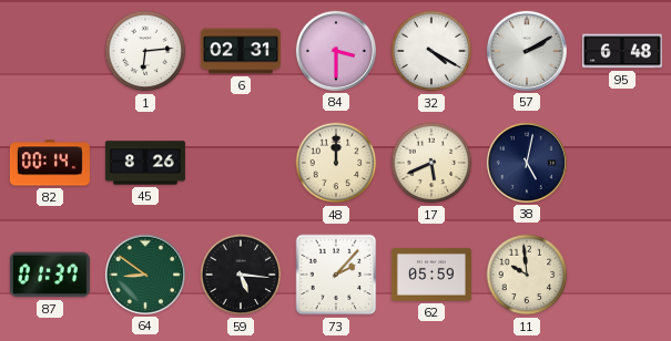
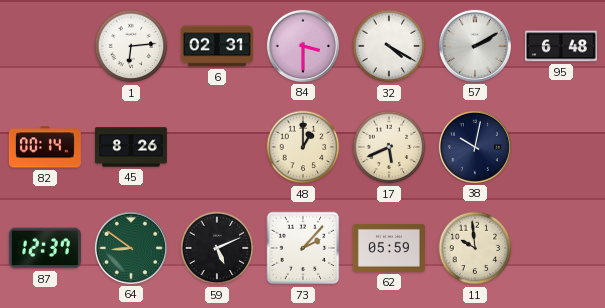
48: 12:00 -> 1:00 (303, 147)
38: 5:02 -> 10:02 (475, 147)
87: 01:37 -> 12:37 (45, 248)
59: 5:16 -> 5:11 (217, 248)
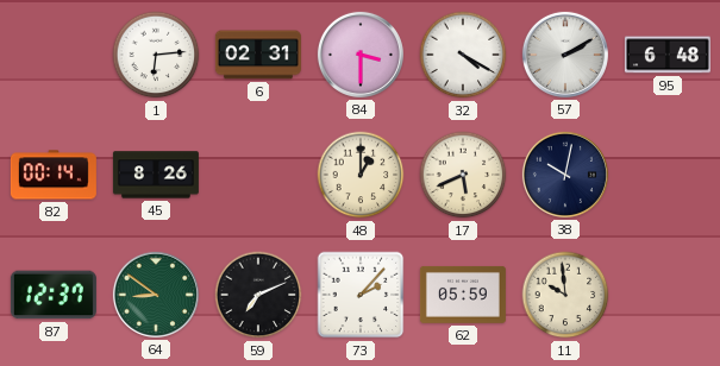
59: 5:11 -> 7:11 (258, 295)
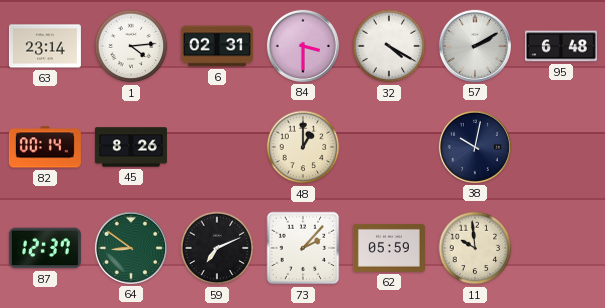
63: none -> 23:14 (45, 46)
1: 6:14 -> 4:14 (131, 46)
17: 5:41 -> none (463, 175)
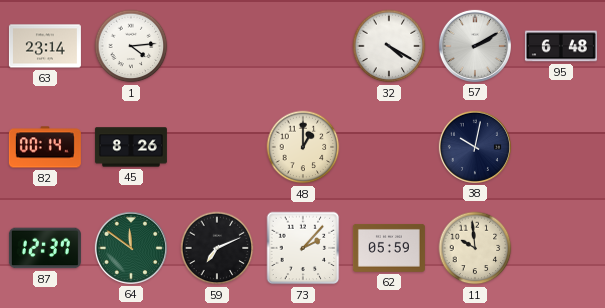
6: 02:31 -> none (217, 46)
84: 3:30 -> none (303, 46)
64: 8:51 -> 11:51 (131, 248)
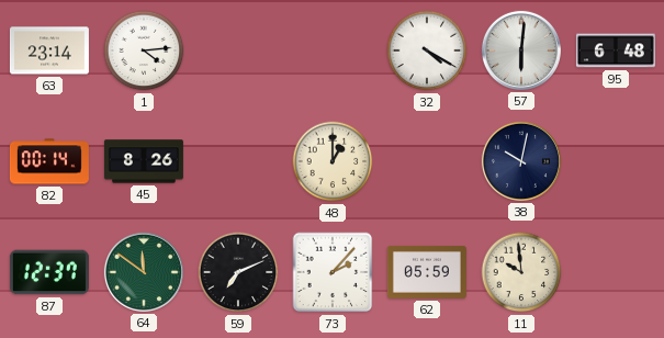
57: 2:10 -> 6:01 (521, 50)
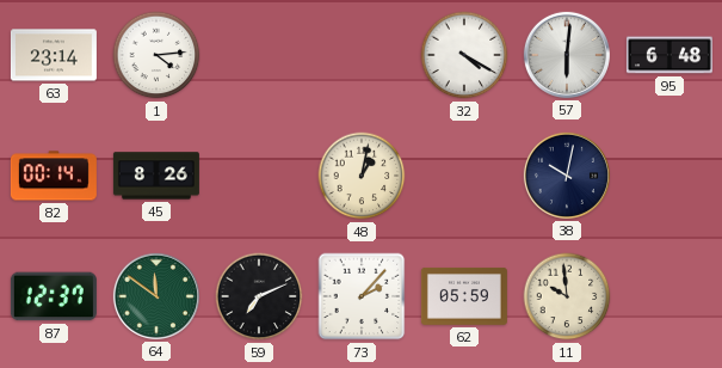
48: 1:00 -> 1:02 (362, 176)
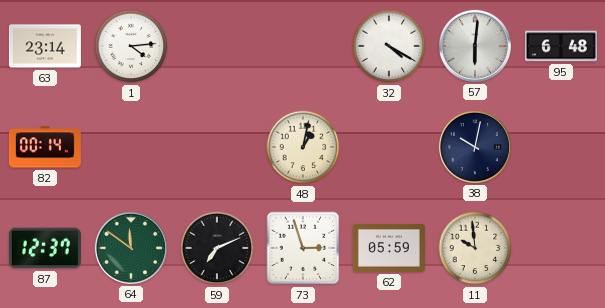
45: 8:26 -> none (156, 176)
73: 2:07 -> 2:57 (303, 248)
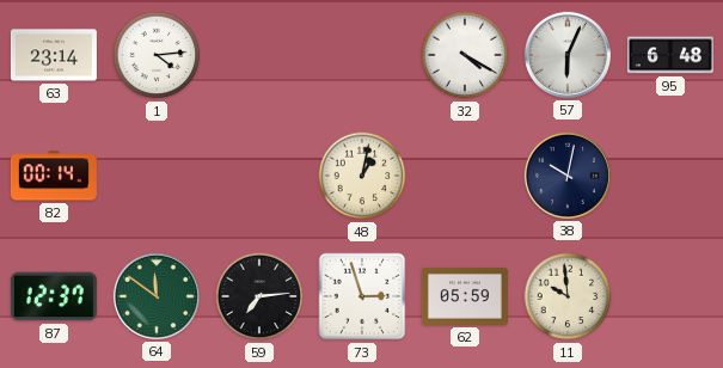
57: 6:01 -> 6:04 (568, 55)
59: 7:11 -> 7:14 (259, 296)
